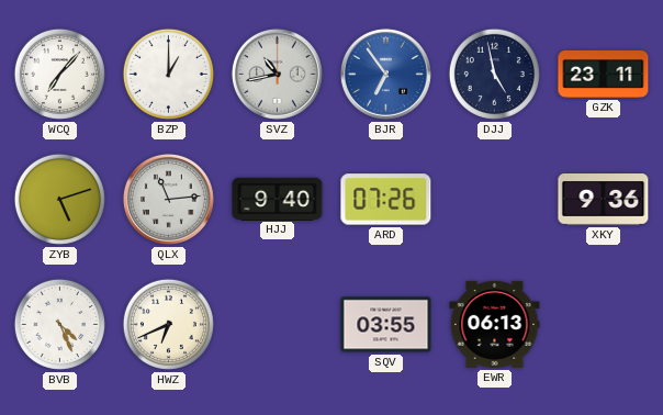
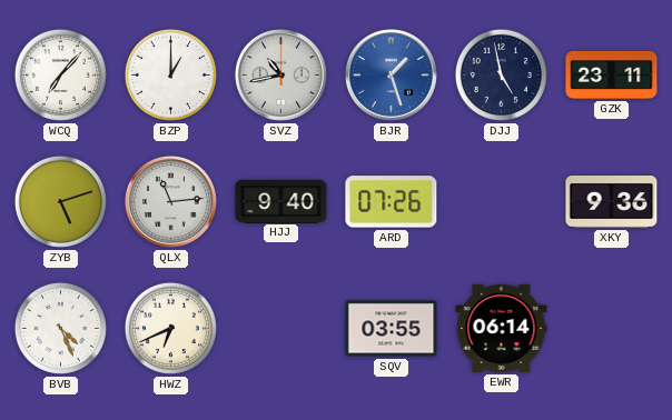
BJR: 6:54 -> 1:27 (391, 74)
EWR: 06:13 -> 06:14 (502, 328)
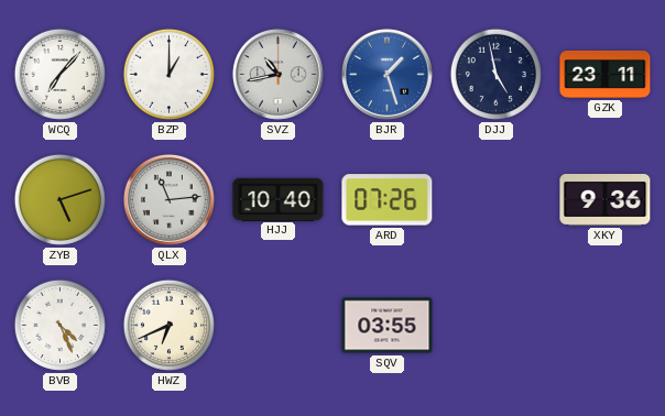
HJJ: 9:40 -> 10:40 (279, 199)
EWR: 06:14 -> none (502, 328)
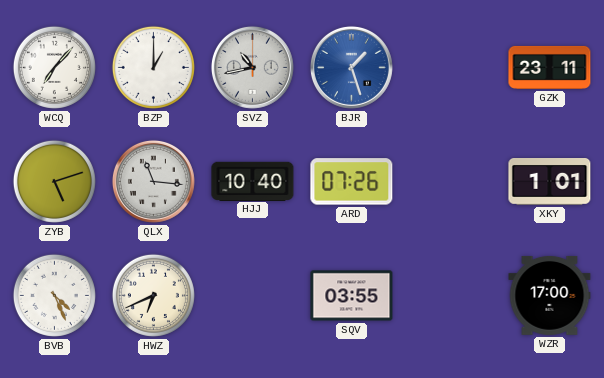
DJJ: 4:58 -> none (495, 74)
QLX: 11:14 -> 11:16 (153, 181)
XKY: 9:36 -> 1:01 (550, 182)
WZR: none -> 17:00 (550, 295)
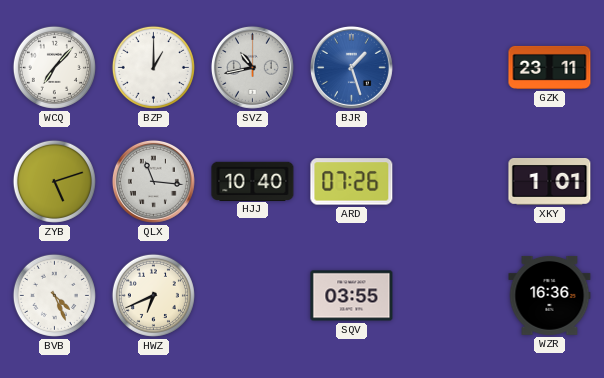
WZR: 17:00 -> 16:36 (550, 295)
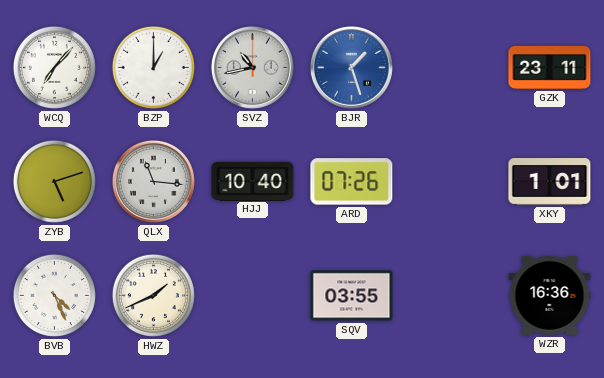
HWZ: 6:41 -> 1:41 (153, 295)
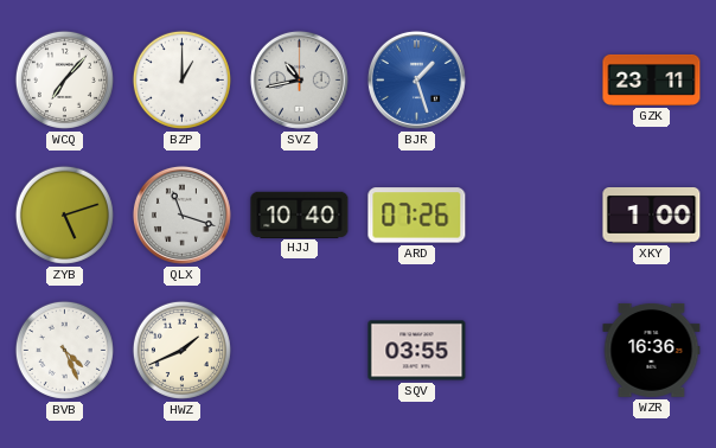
QLX: 11:16 -> 11:18 (181, 215)
XKY: 1:01 -> 1:00 (652, 216)
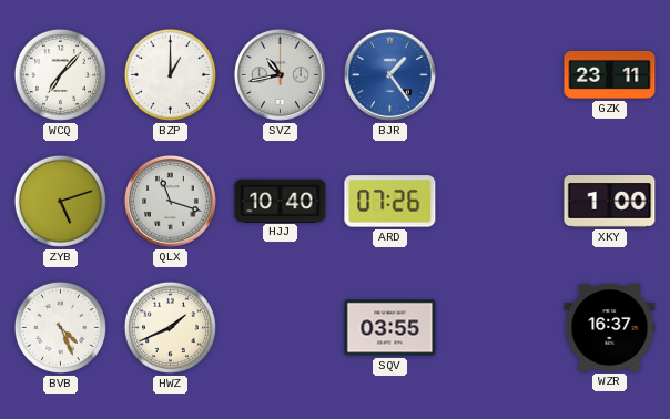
BJR: 1:27 -> 1:24 (389, 74)
WZR: 16:36 -> 16:37 (610, 327)
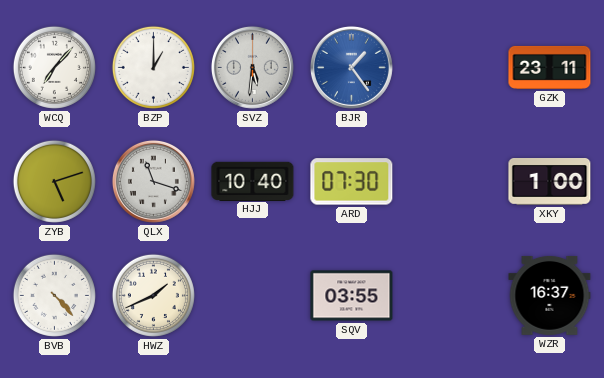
SVZ: 10:43 -> 5:31 (252, 67)
ARD: 07:26 -> 07:30 (352, 182)
BVB: 4:26 -> 4:23 (54, 295)
